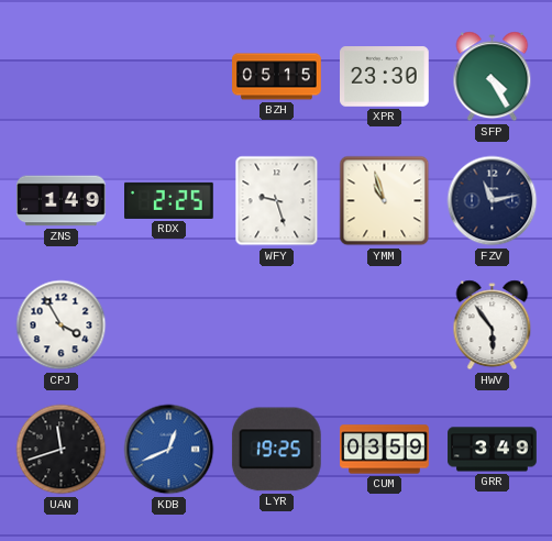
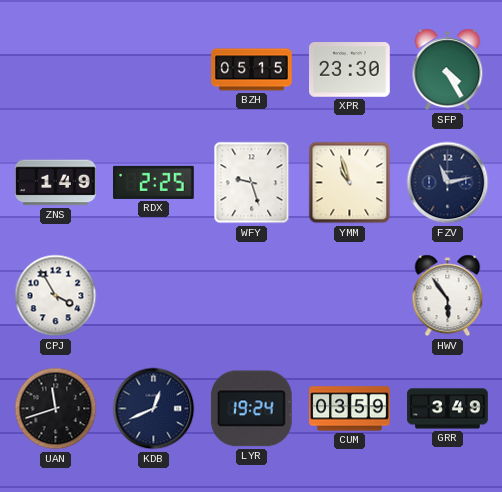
KDB dial: blue -> navy (154, 409)
LYR: 19:25 -> 19:24 (251, 409)
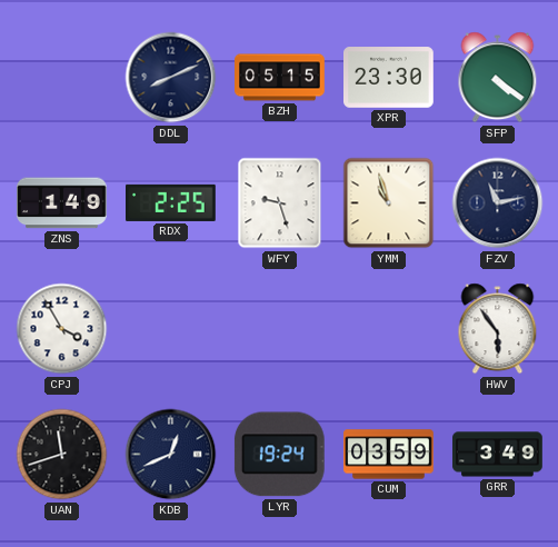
DDL: none -> 8:11 (171, 78)
SFP: 4:25 -> 4:21 (498, 78)
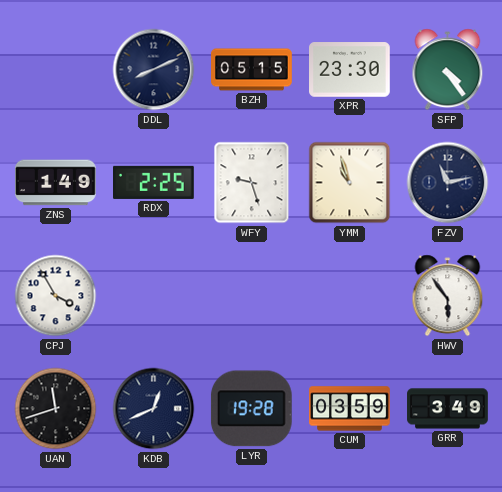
SFP: 4:21 -> 4:24 (448, 70)
LYR: 19:24 -> 19:28 (251, 409)
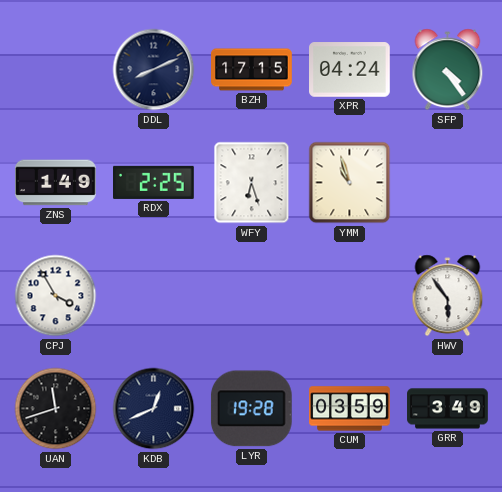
BZH: 05:15 -> 17:15 (252, 70)
XPR: 23:30 -> 04:24 (350, 70)
WFY: 9:27 -> 6:27 (252, 183)
FZV: 11:13 -> none (448, 183)
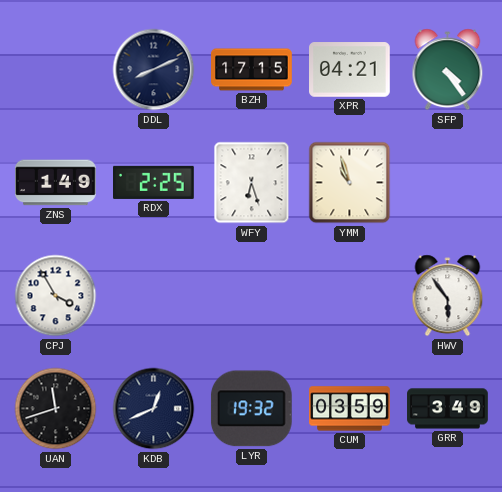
XPR: 04:24 -> 04:21 (350, 70)
LYR: 19:28 -> 19:32 (251, 409)
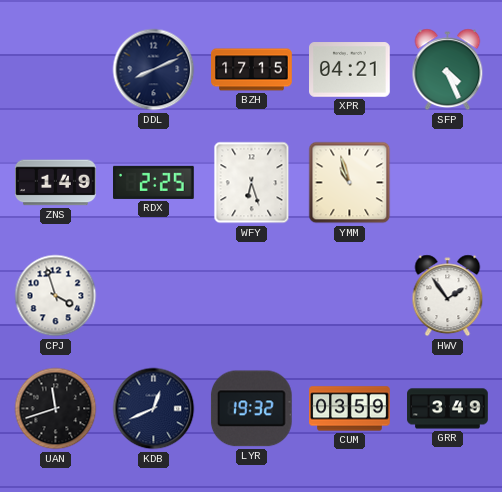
SFP: 4:24 -> 4:26 (448, 70)
CPJ: 3:55 -> 3:57 (56, 296)
HWV: 5:54 -> 1:54 (448, 296)
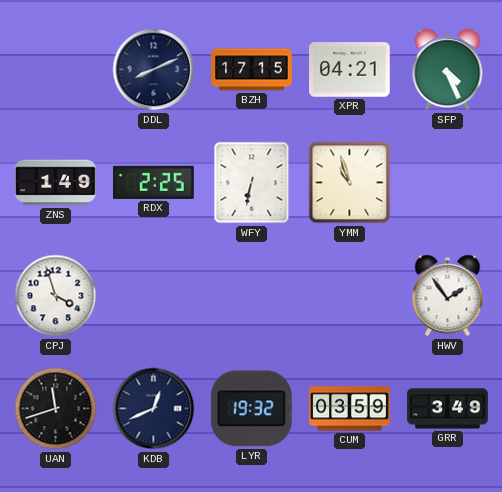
WFY: 6:27 -> 6:32 (252, 183)
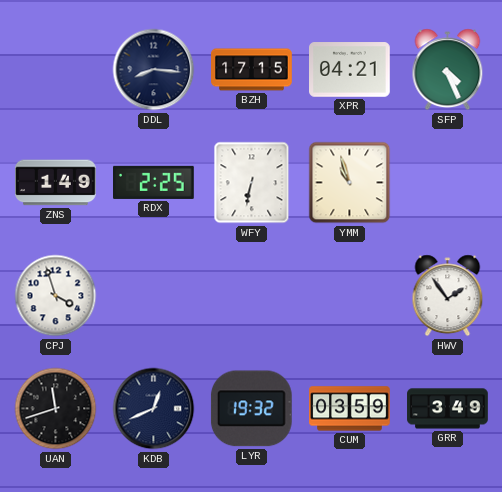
DDL: 8:11 -> 8:16 (154, 70)
